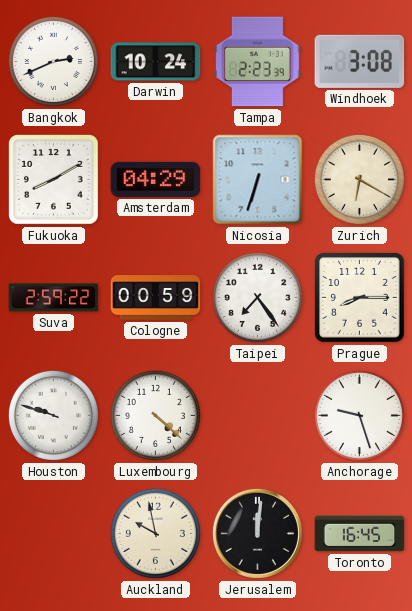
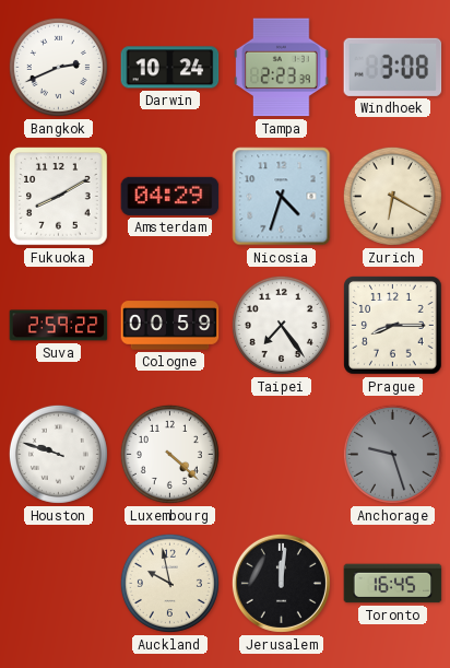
Nicosia: 6:33 -> 4:33 (282, 197)
Anchorage dial: white -> grey (392, 454)
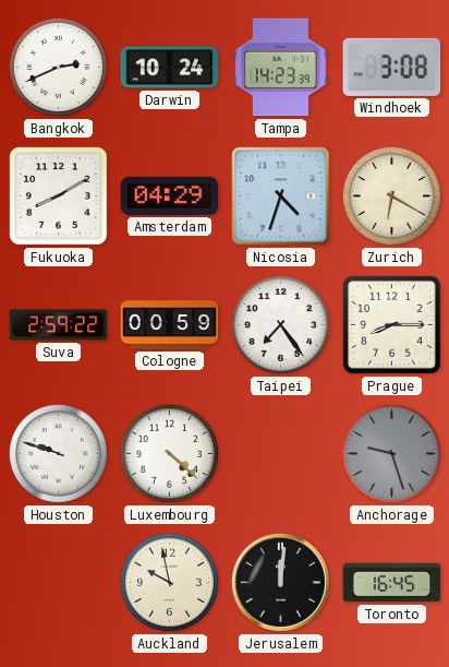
Tampa: 2:23 -> 14:23 (281, 68)
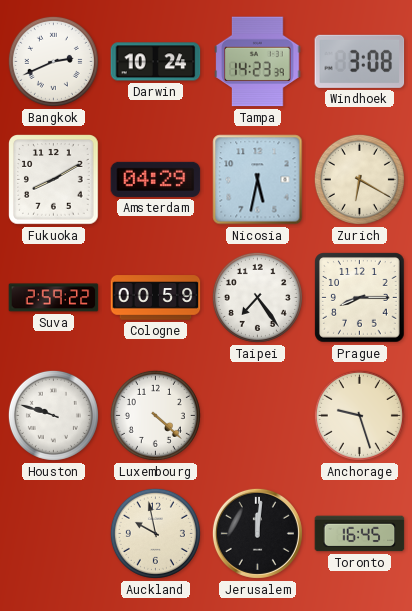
Nicosia: 4:33 -> 5:32 (258, 180)
Anchorage dial: grey -> cream (359, 415)
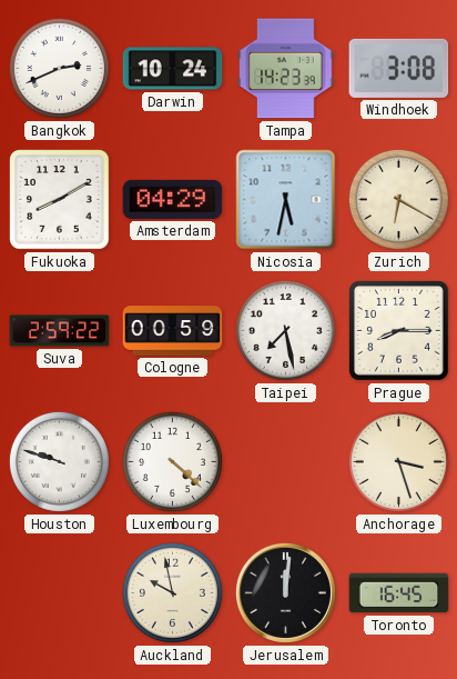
Taipei: 7:24 -> 7:28 (285, 330)
Anchorage: 9:27 -> 3:27 (398, 461)
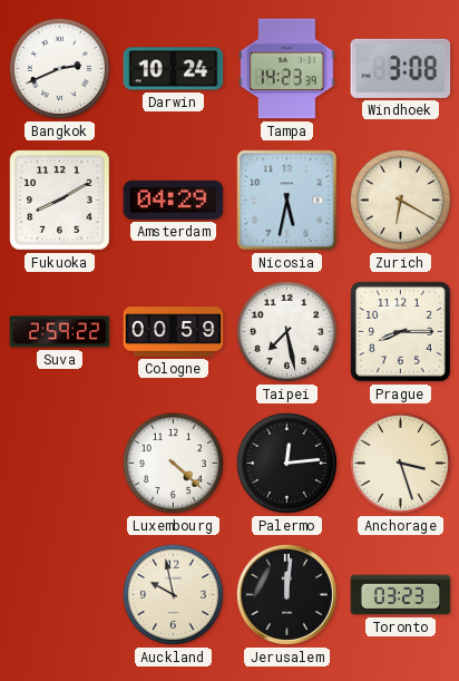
Houston: 9:48 -> none (59, 461)
Palermo: none -> 12:14 (286, 463)
Toronto: 16:45 -> 03:23 (401, 595)
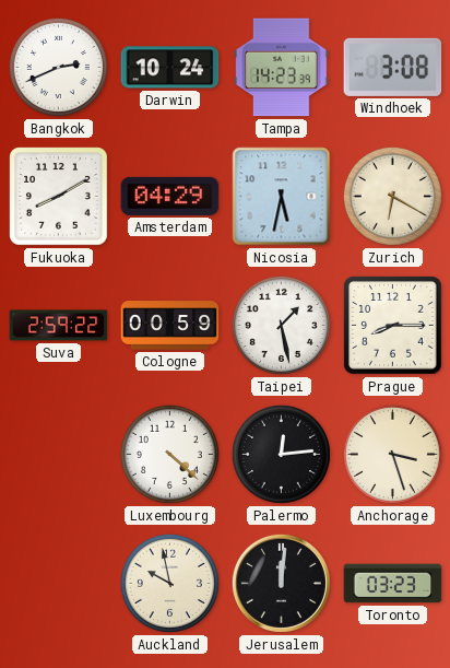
Taipei: 7:28 -> 1:28 (281, 325)
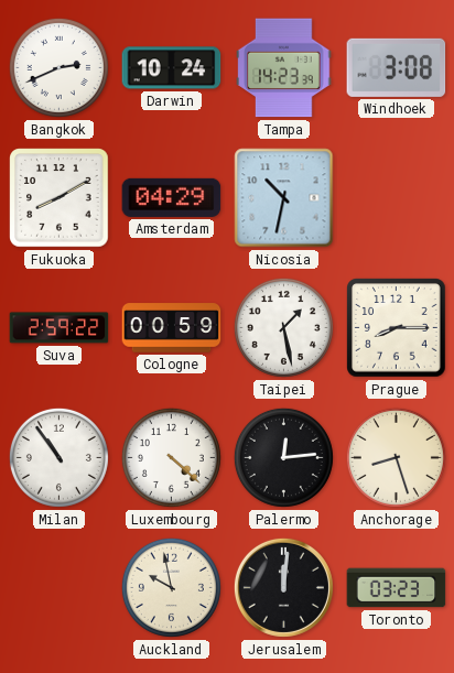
Nicosia: 5:32 -> 10:32 (284, 198)
Zurich: 6:20 -> none (392, 196)
Milan: none -> 10:54 (58, 457)
Anchorage: 3:27 -> 8:27 (396, 457)
